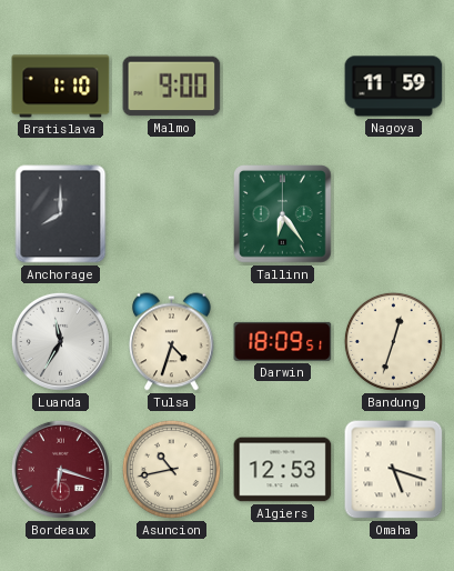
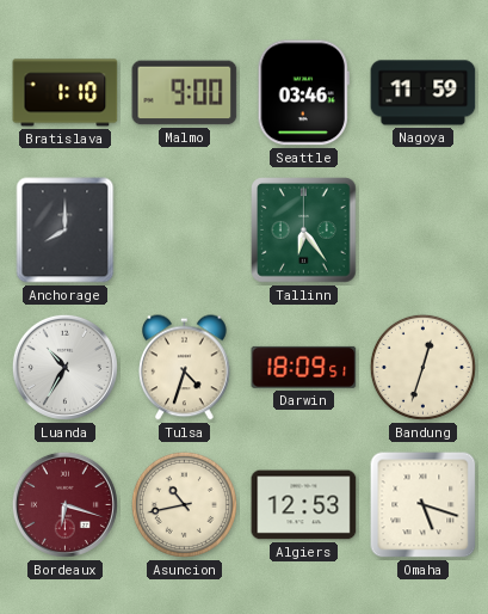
Seattle: none -> 03:46 (303, 93)
Luanda: 11:35 -> 10:35 (64, 367)
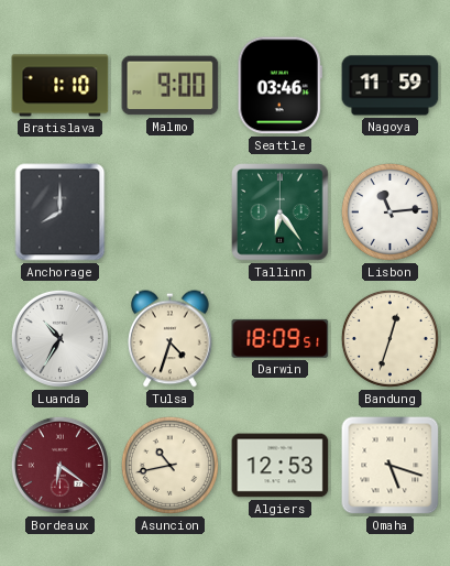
Lisbon: none -> 11:14 (389, 211)
Bordeaux: 6:18 -> 6:21 (59, 465)
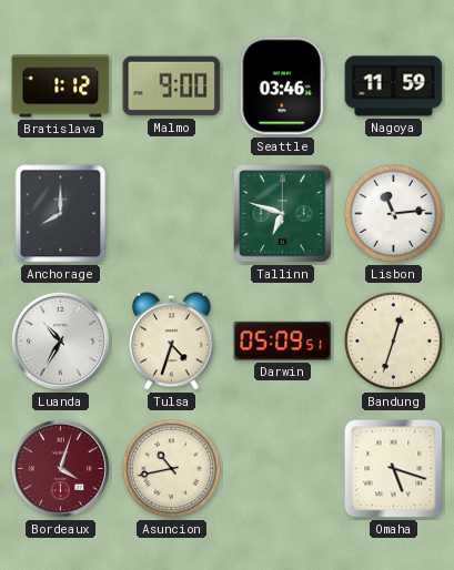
Bratislava: 1:10 -> 1:12 (61, 86)
Tallinn: 6:24 -> 6:48 (283, 214)
Darwin: 18:09 -> 05:09 (283, 340)
Bordeaux: 6:21 -> 4:03 (60, 468)
Algiers: 12:53 -> none (281, 466)
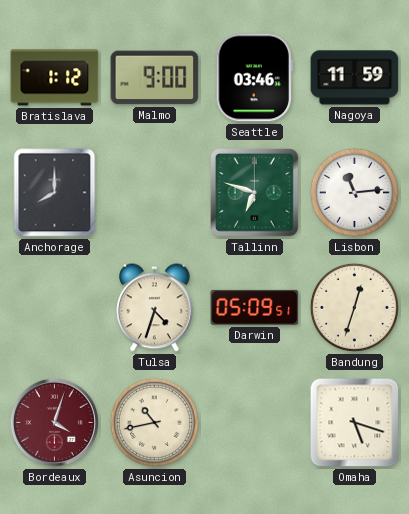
Luanda: 10:35 -> none (60, 340)
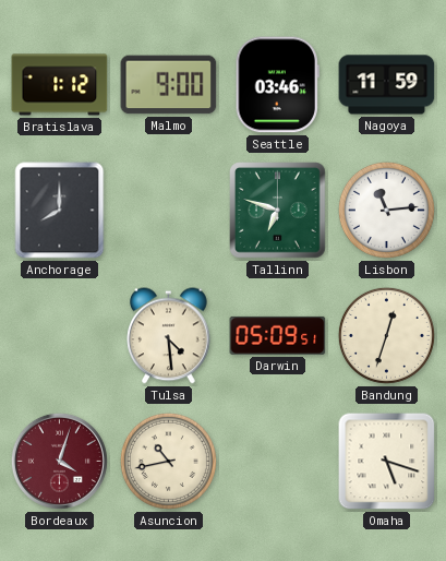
Tulsa: 4:33 -> 4:29 (169, 336)
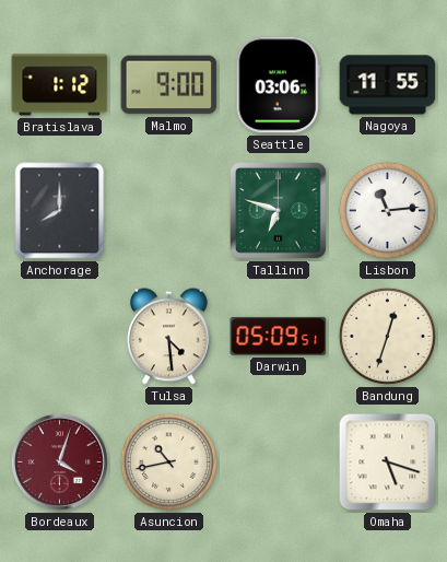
Seattle: 03:46 -> 03:06 (278, 85)
Nagoya: 11:59 -> 11:55 (388, 85)
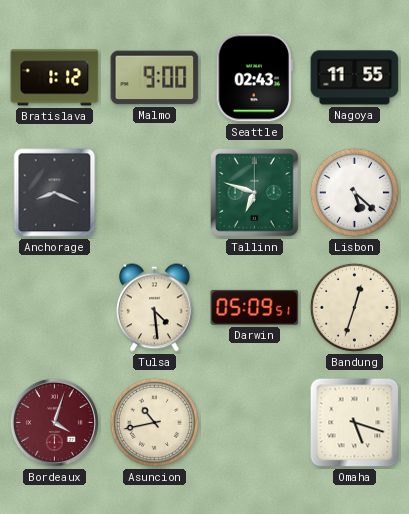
Seattle: 03:06 -> 02:43 (254, 78)
Anchorage: 8:00 -> 8:19 (55, 193)
Lisbon: 11:14 -> 5:22 (354, 192)
